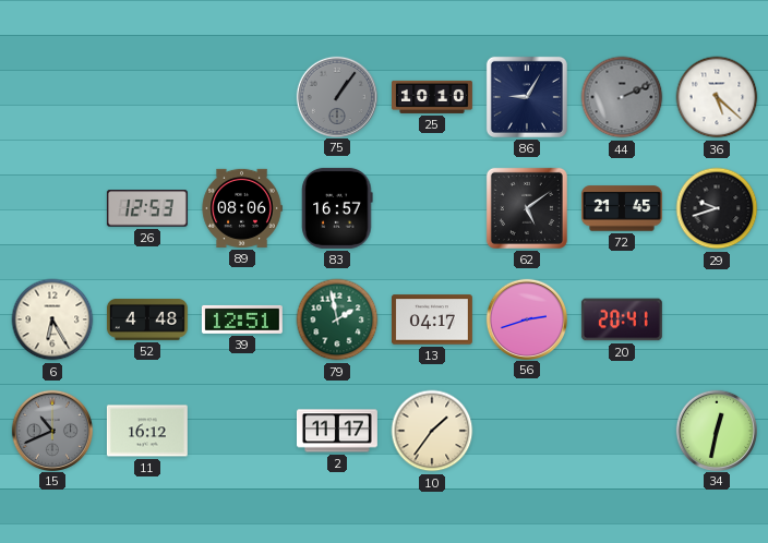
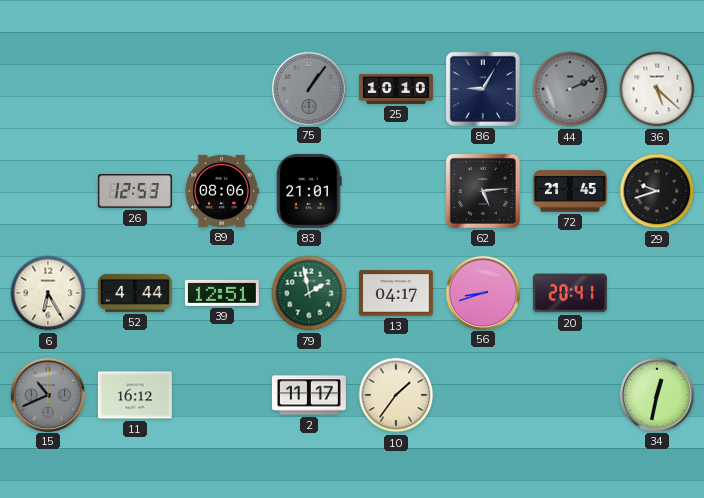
83: 16:57 -> 21:01 (309, 191)
62: 5:09 -> 5:14 (483, 191)
52: 4:48 -> 4:44 (135, 293)
56: 2:42 -> 8:42 (482, 292)
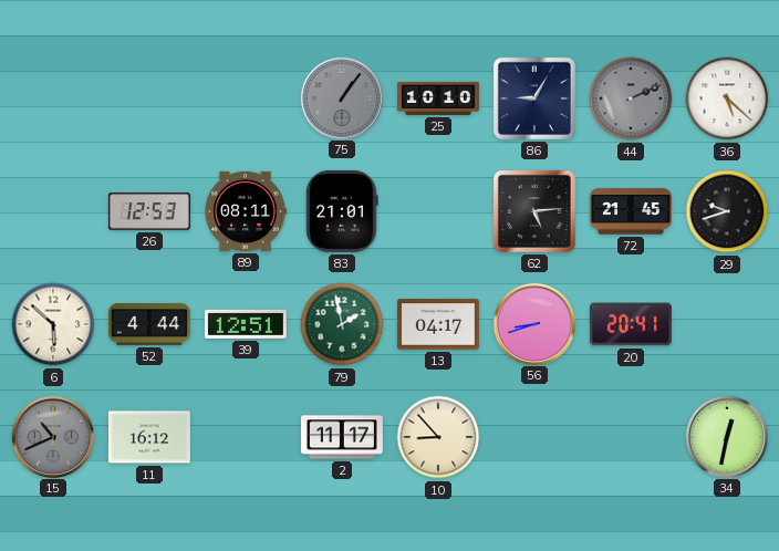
89: 08:06 -> 08:11 (246, 211)
6: 6:25 -> 5:52 (53, 324)
10: 1:36 -> 8:53 (438, 437)
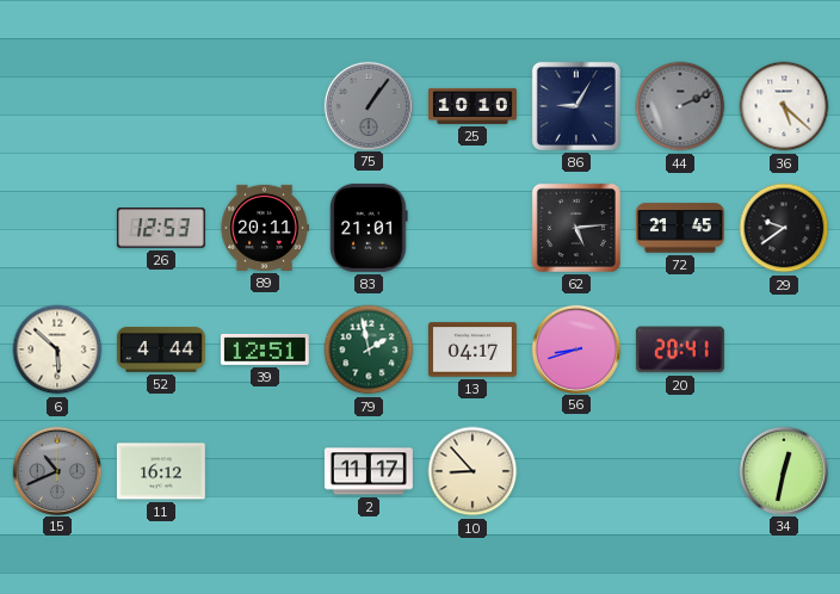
89: 08:11 -> 20:11 (265, 228)
29: 9:42 -> 9:39 (784, 228)
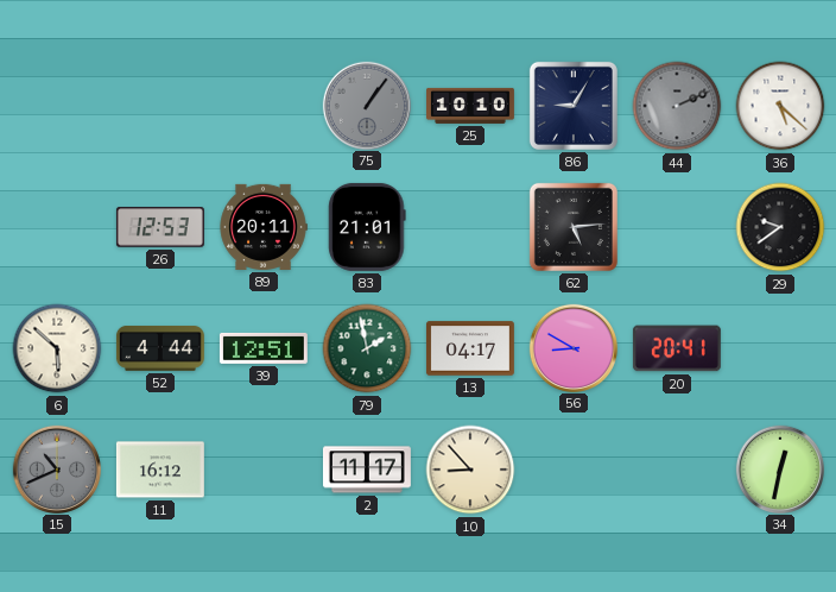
72: 21:45 -> none (680, 228)
56: 8:42 -> 8:50 (572, 347)
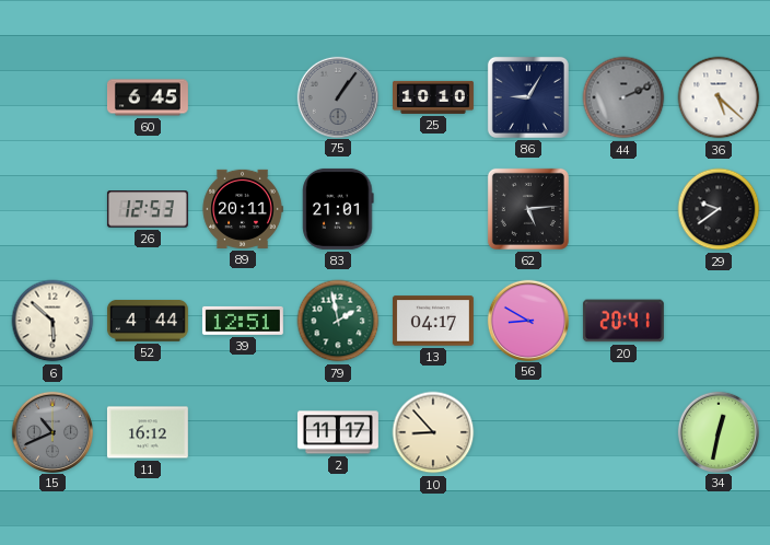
60: none -> 6:45 (148, 97)
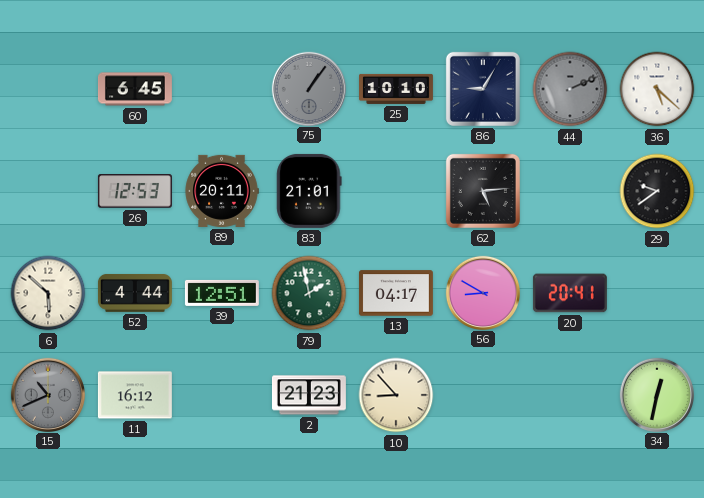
2: 11:17 -> 21:23 (309, 395)
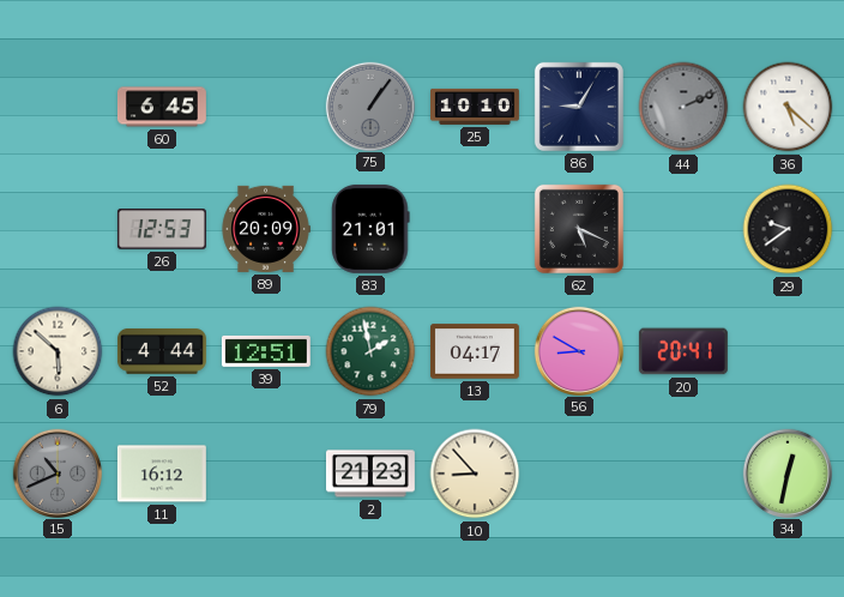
89: 20:11 -> 20:09 (266, 229)
62: 5:14 -> 5:19 (579, 229)
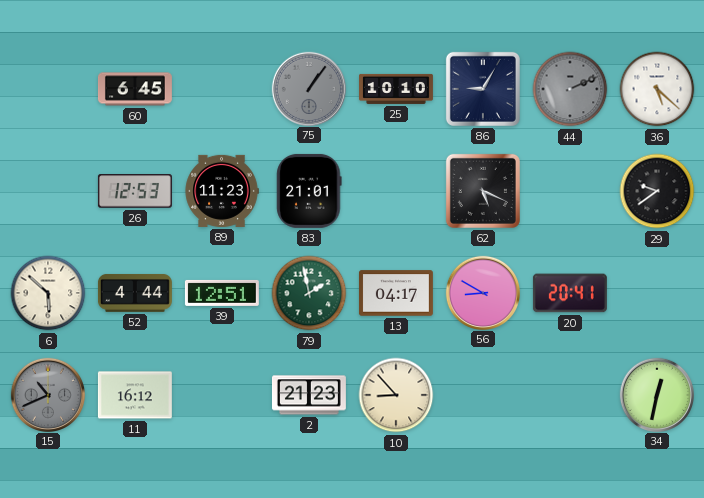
89: 20:09 -> 11:23 (222, 191)
